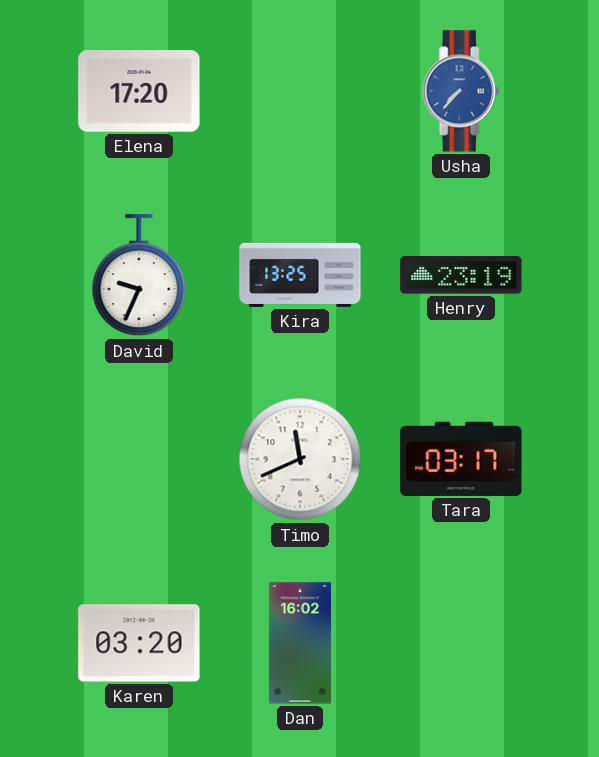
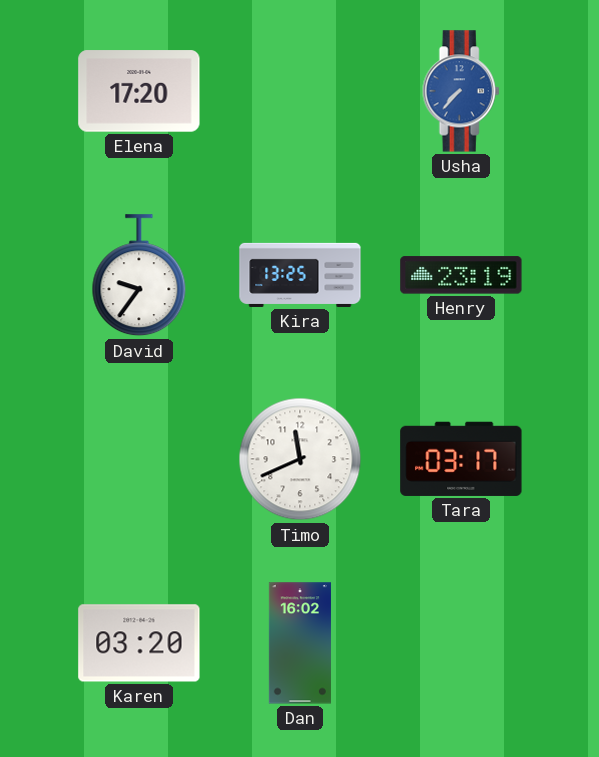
David: 9:34 -> 9:36 (139, 276)
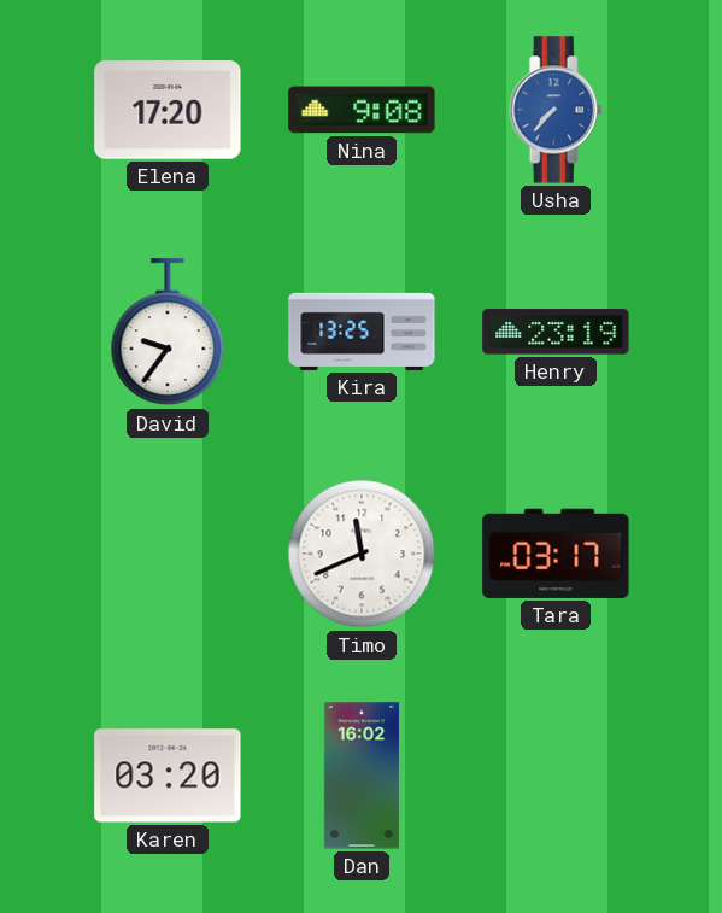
Nina: none -> 9:08 (362, 110)
